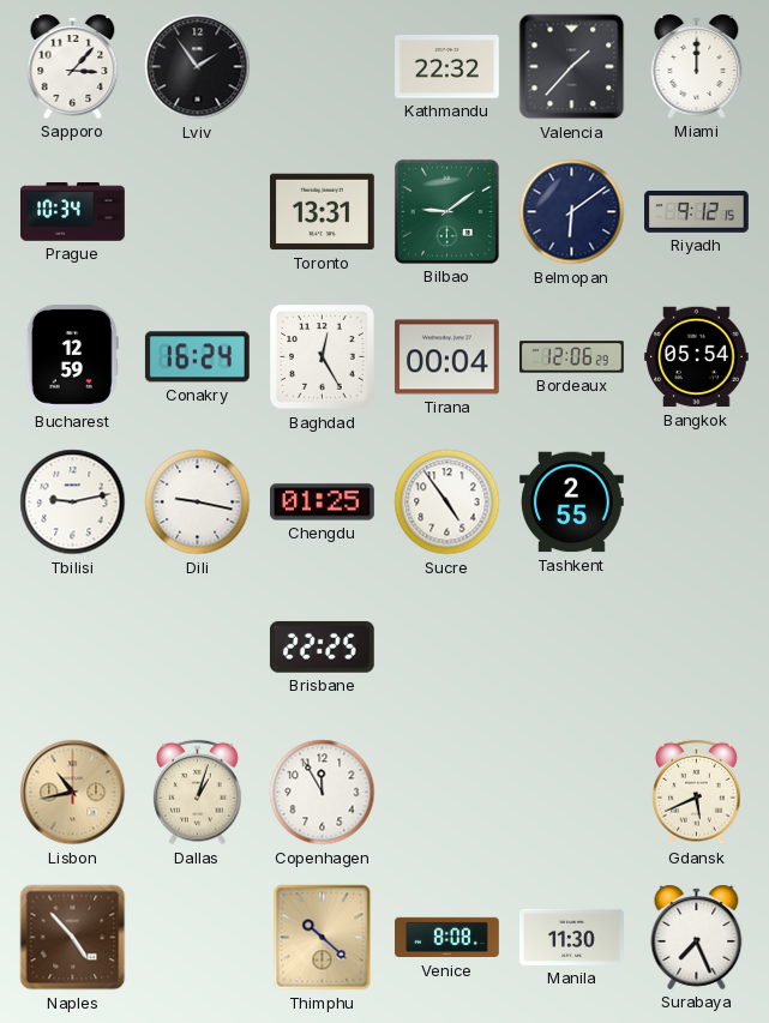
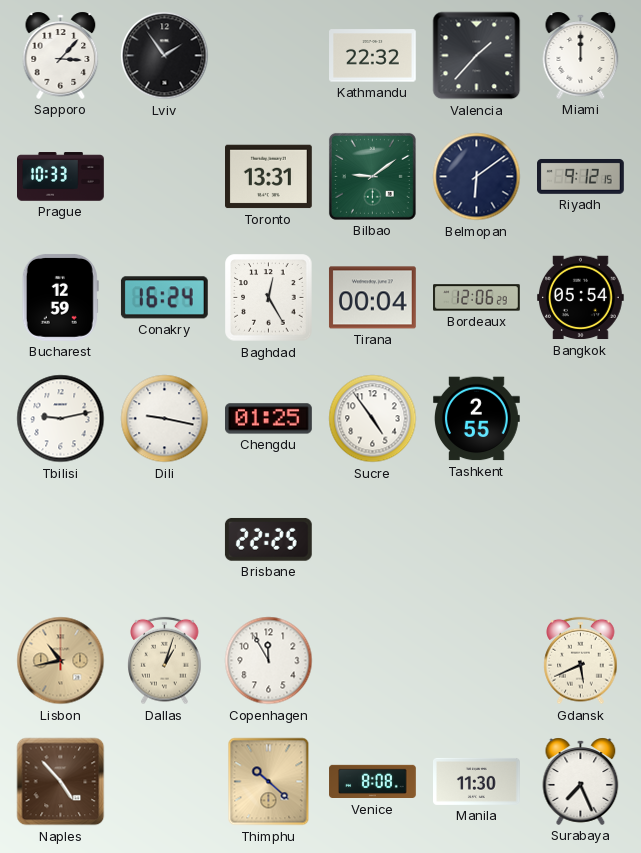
Prague: 10:34 -> 10:33 (61, 177)
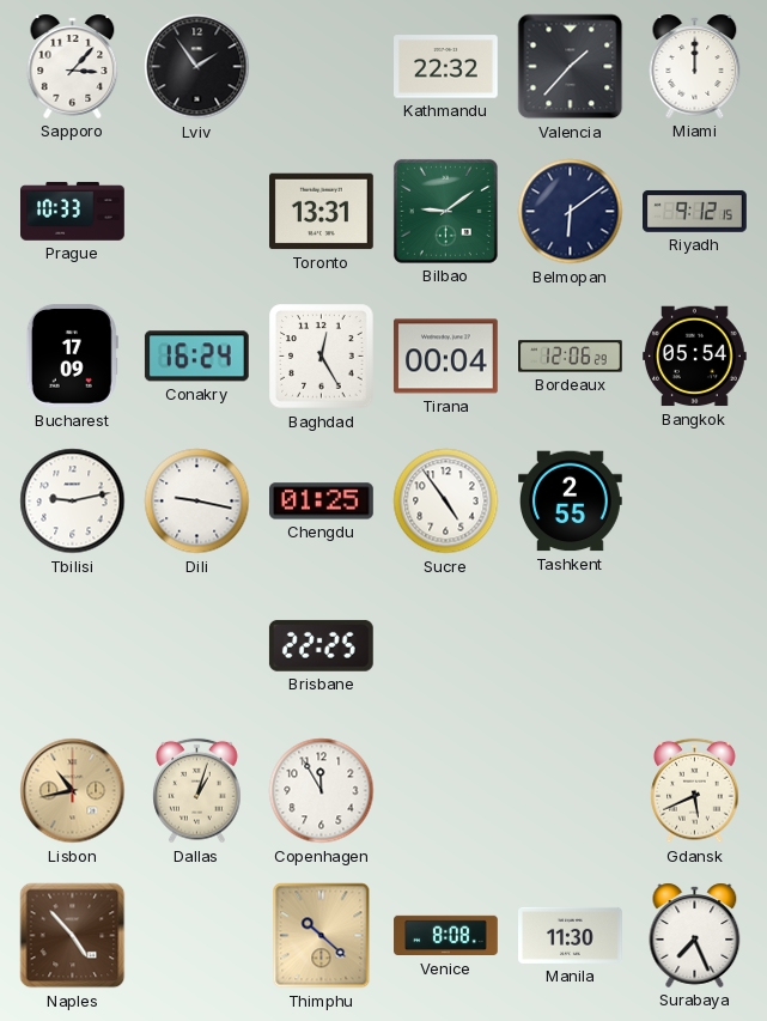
Bucharest: 12:59 -> 17:09 (72, 357)
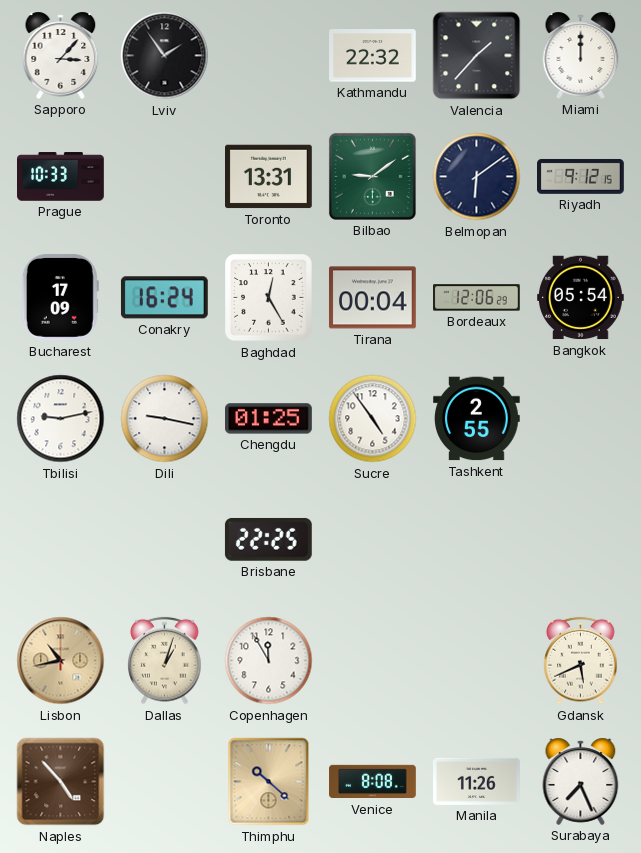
Manila: 11:30 -> 11:26 (477, 781)
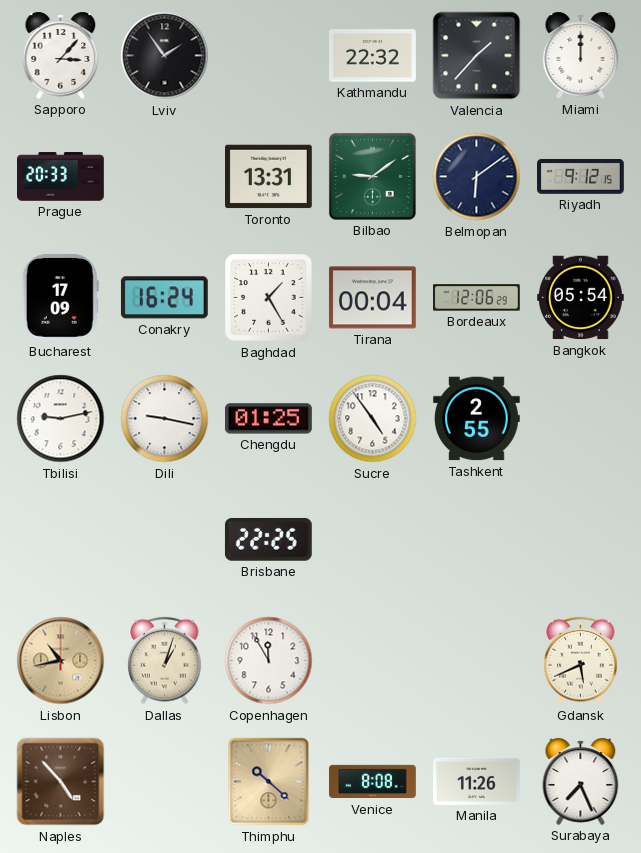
Prague: 10:33 -> 20:33 (61, 177)
Baghdad: 12:25 -> 1:25 (269, 298)
